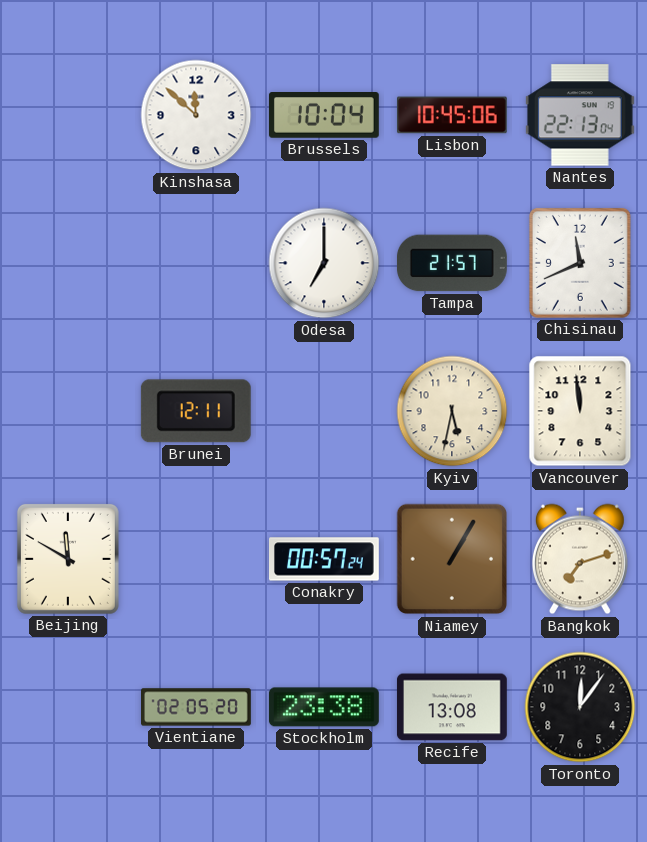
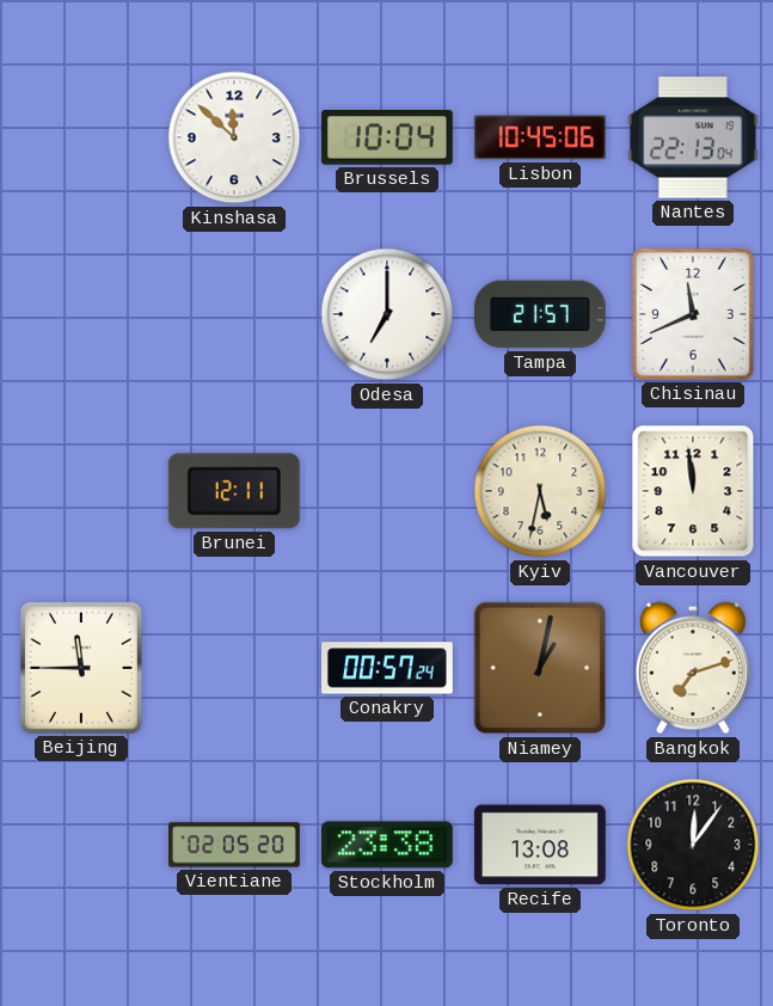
Beijing: 11:50 -> 11:45 (81, 668)
Niamey: 1:05 -> 1:02 (540, 668)
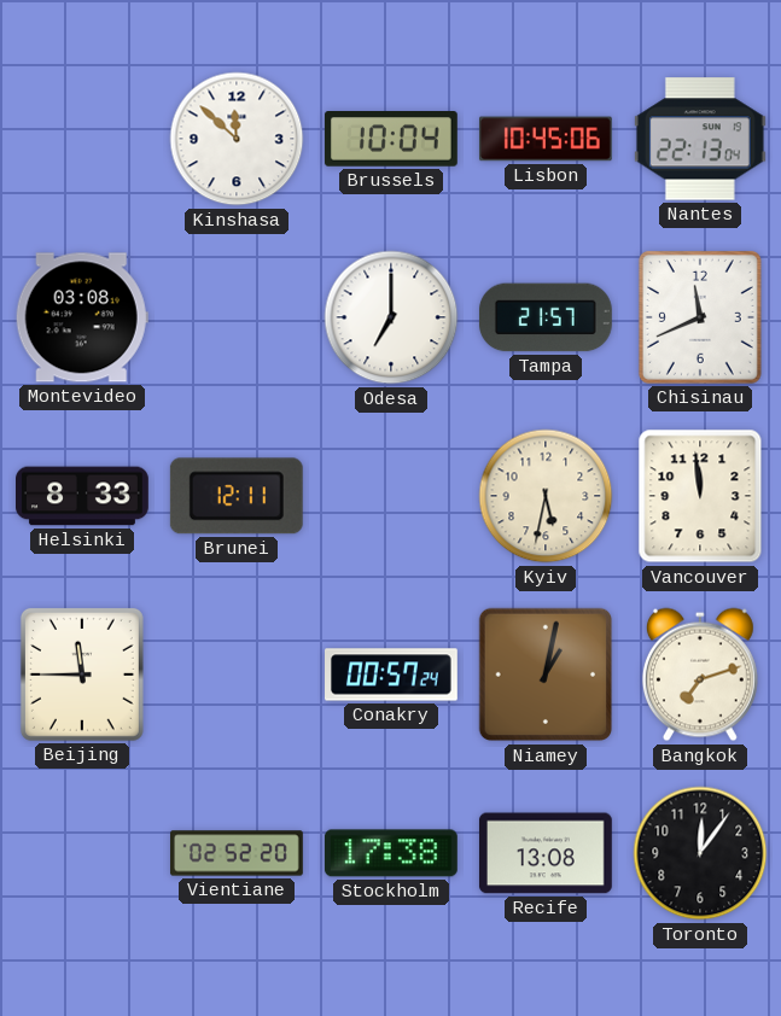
Montevideo: none -> 03:08 (82, 317)
Helsinki: none -> 8:33 (83, 496)
Vientiane: 02:05 -> 02:52 (238, 853)
Stockholm: 23:38 -> 17:38 (391, 853)
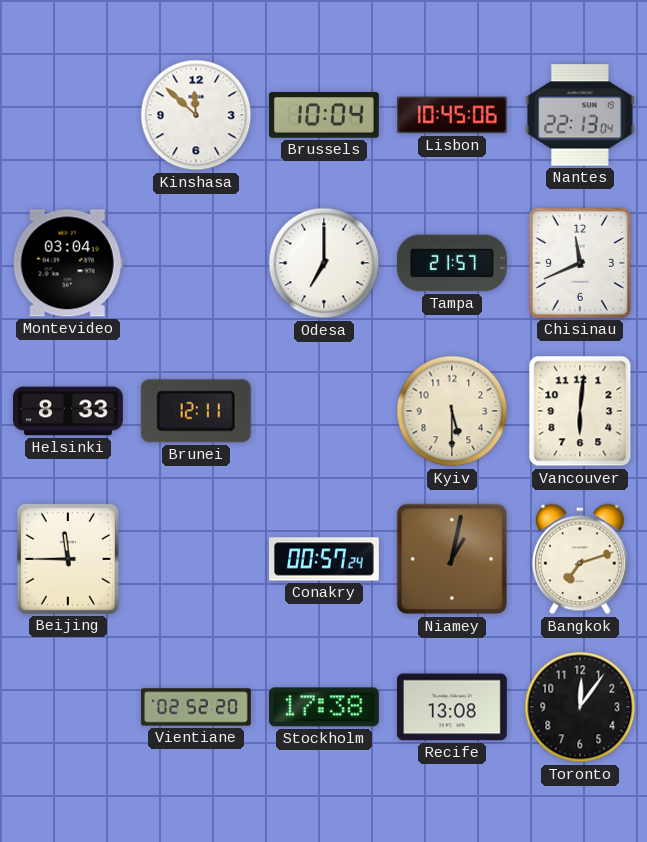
Montevideo: 03:08 -> 03:04 (68, 263)
Kyiv: 5:32 -> 5:30 (452, 411)
Vancouver: 11:59 -> 6:01 (580, 411)
